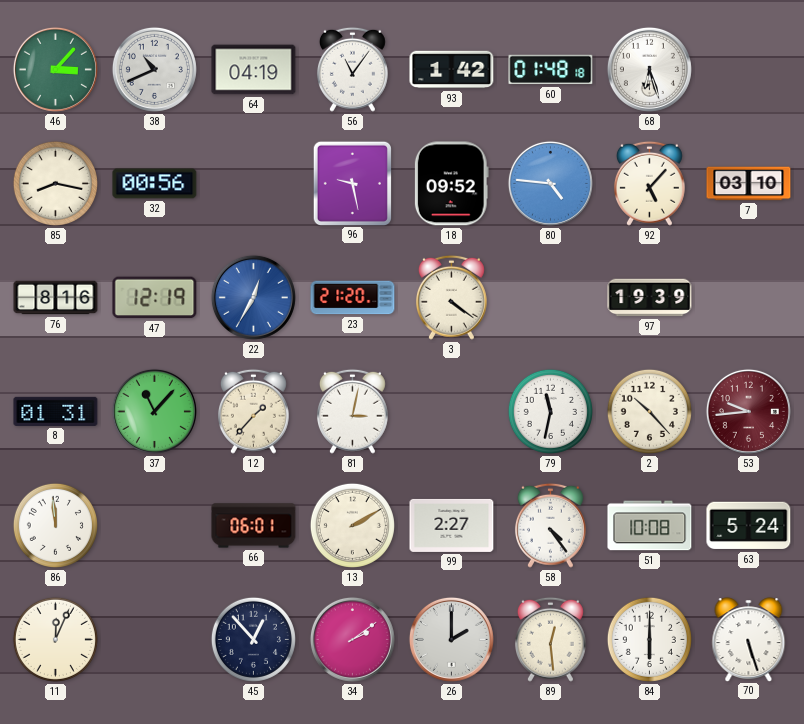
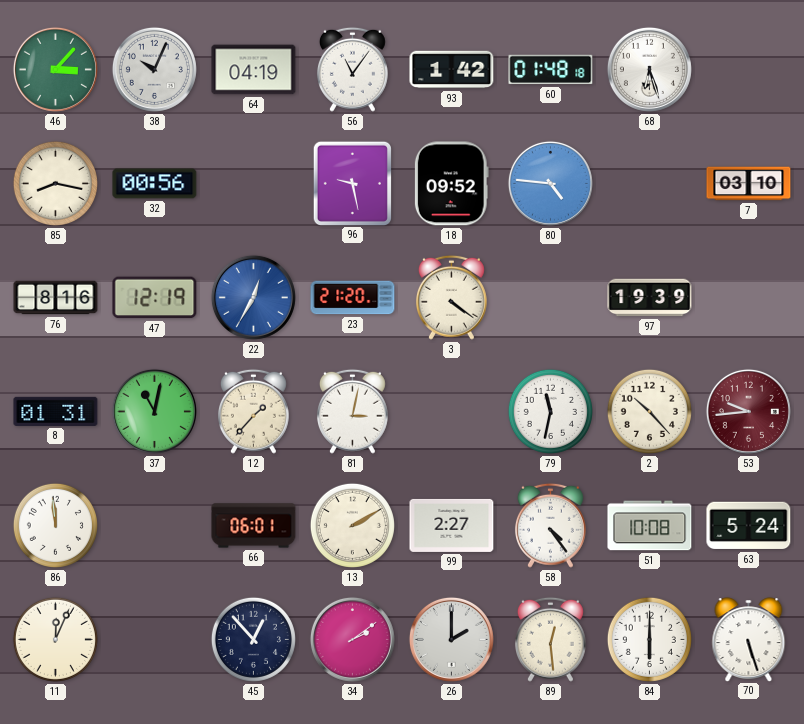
38: 10:41 -> 10:04 (154, 69)
92: 5:07 -> none (649, 183)
37: 11:07 -> 11:02 (154, 411)
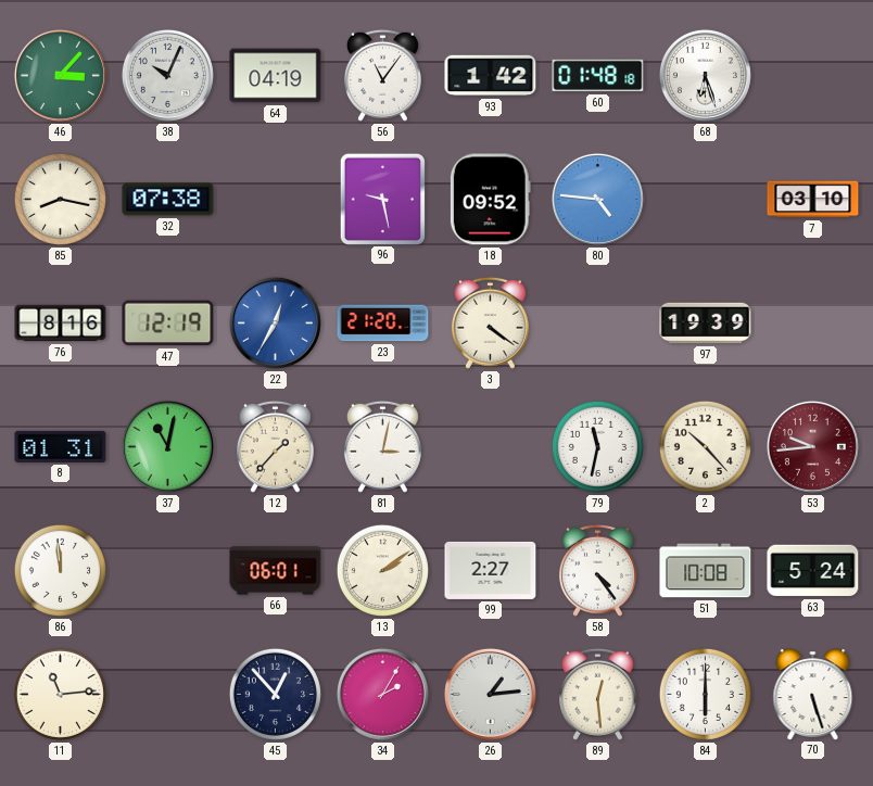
32: 00:56 -> 07:38 (168, 200)
13: 2:10 -> 2:09 (382, 570)
11: 12:04 -> 11:14 (60, 694)
34: 2:09 -> 2:05 (382, 694)
26: 2:00 -> 1:14 (490, 694)
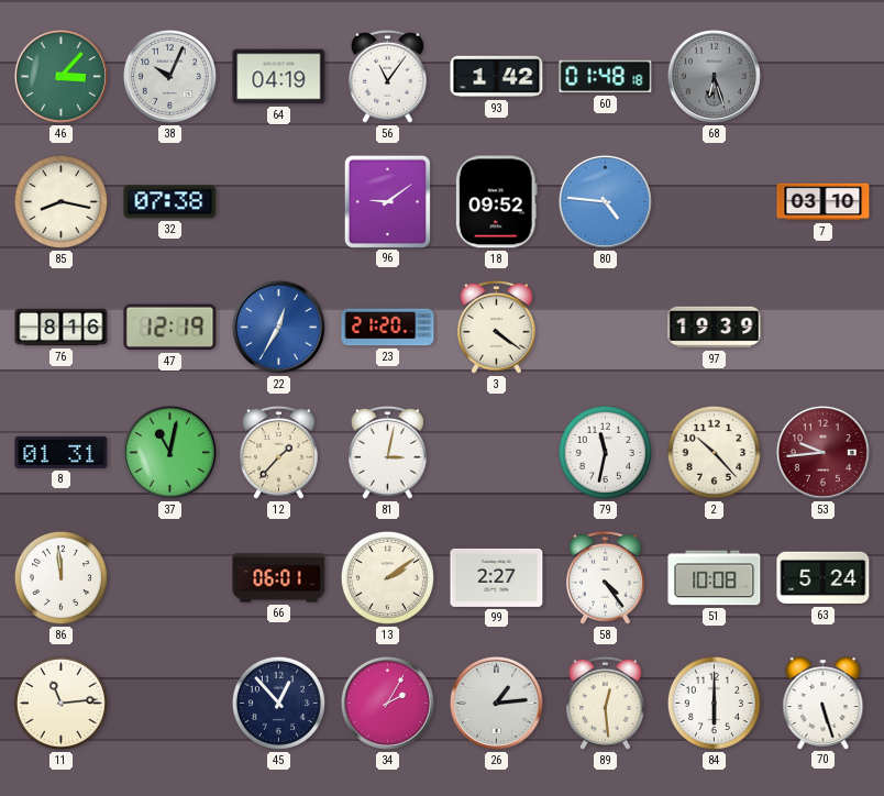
68 dial: white -> grey (714, 76)
96: 9:28 -> 9:09 (387, 201)
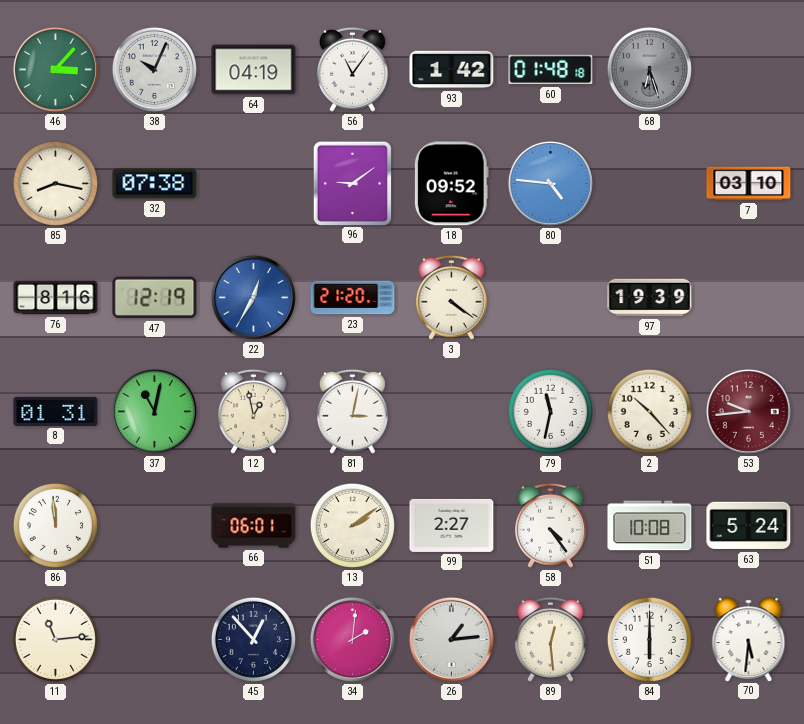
12: 1:37 -> 12:58 (253, 411)
34: 2:05 -> 2:01 (352, 639)
70: 5:27 -> 5:31 (749, 639)
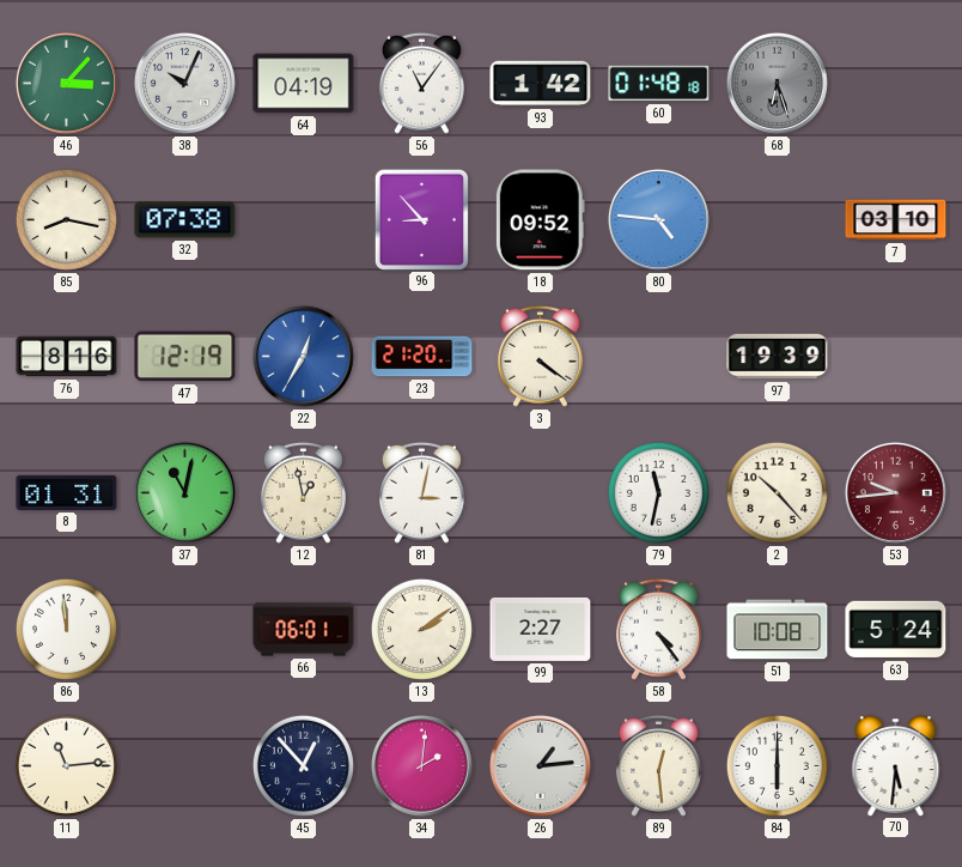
96: 9:09 -> 8:53 (421, 219)
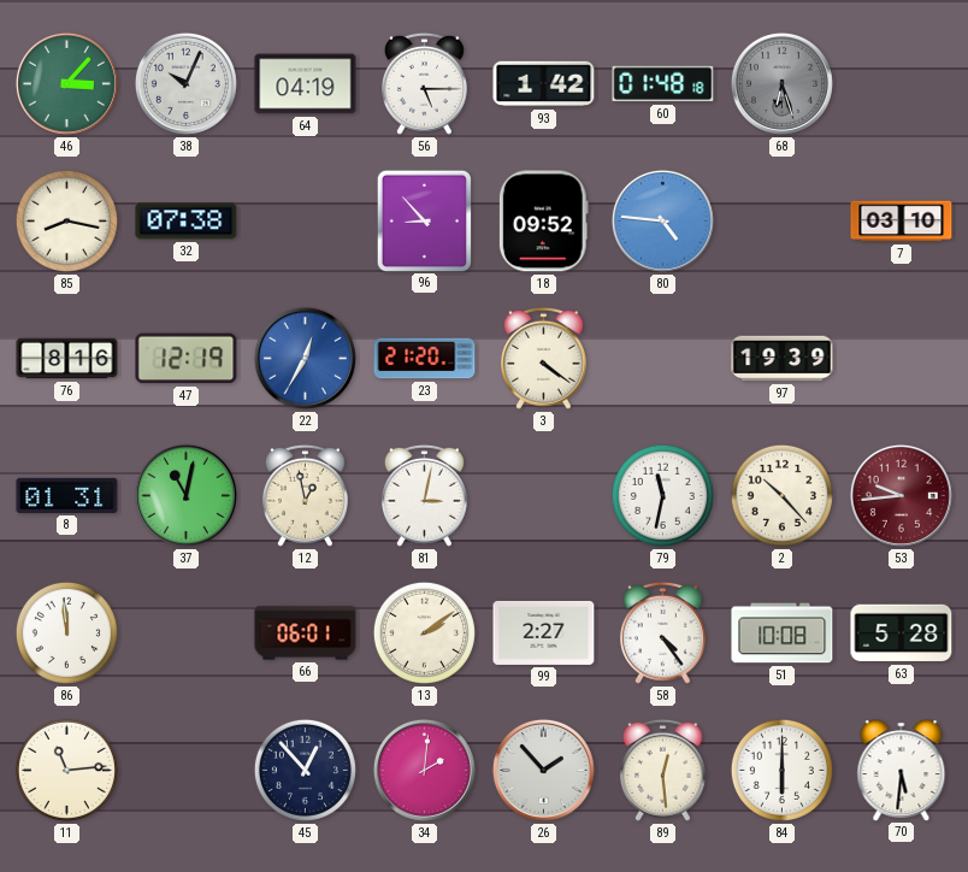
56: 11:06 -> 5:15 (424, 83)
63: 5:24 -> 5:28 (902, 634)
26: 1:14 -> 1:53 (543, 770)
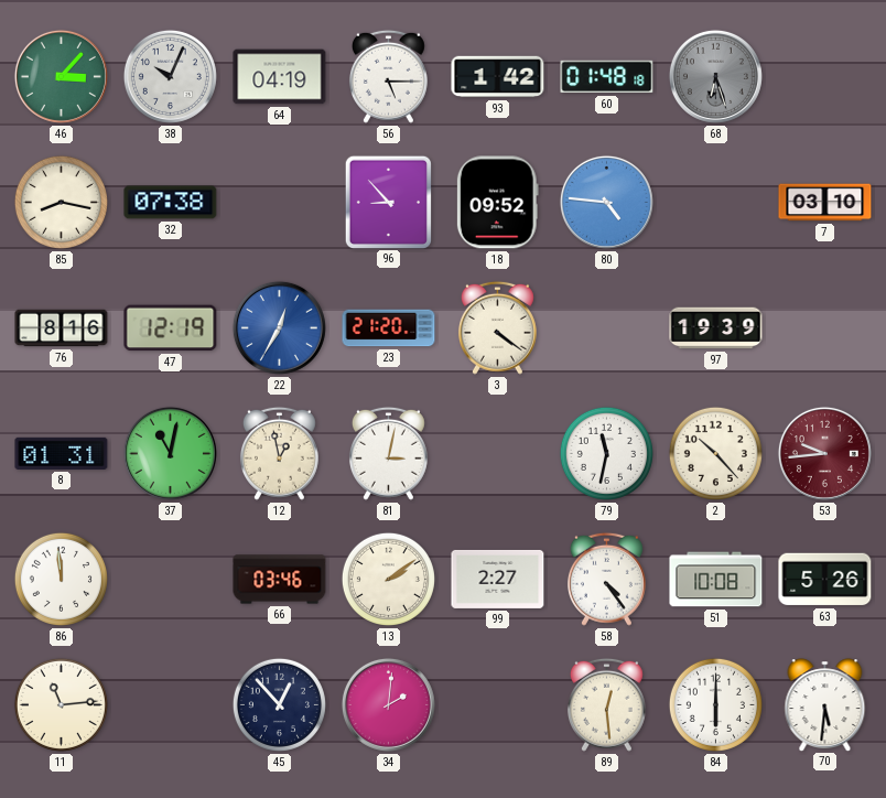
66: 06:01 -> 03:46 (280, 580)
63: 5:28 -> 5:26 (825, 580)
26: 1:53 -> none (543, 770)
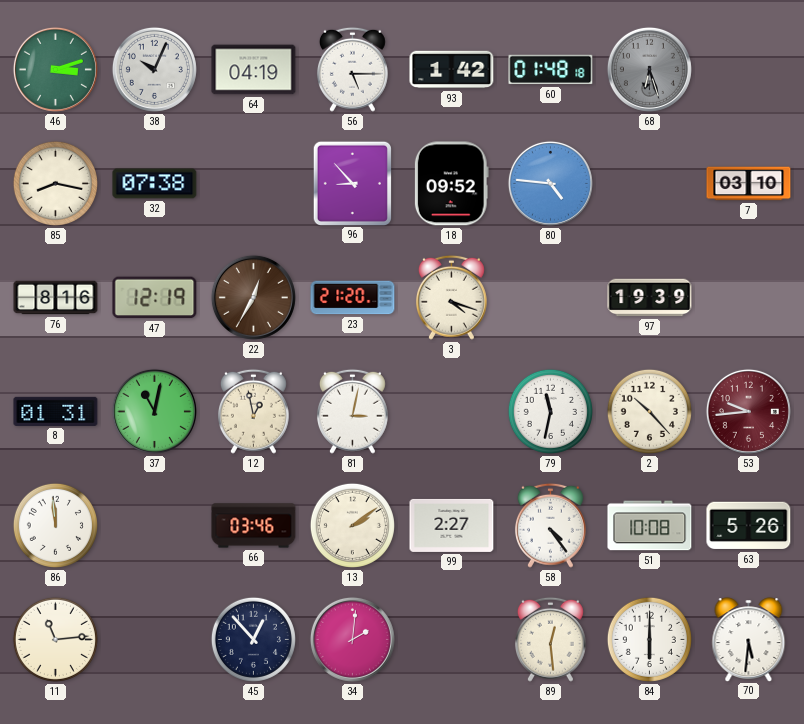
46: 3:07 -> 3:12 (55, 69)
22 dial: blue -> brown (253, 297)
3: 4:21 -> 4:18 (451, 297)
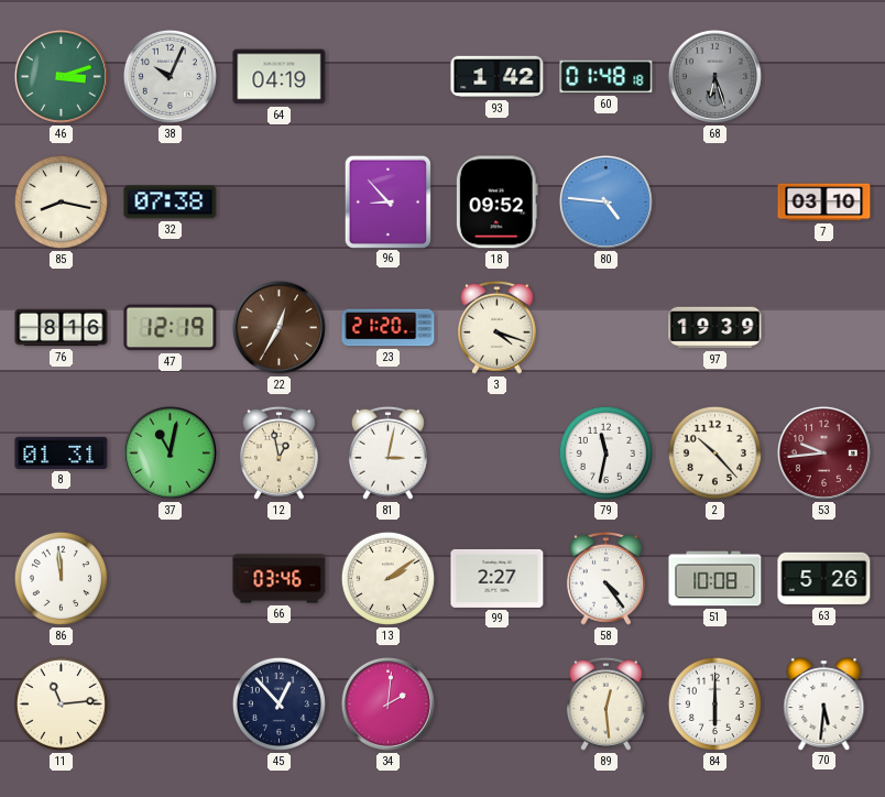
56: 5:15 -> none (352, 69)
